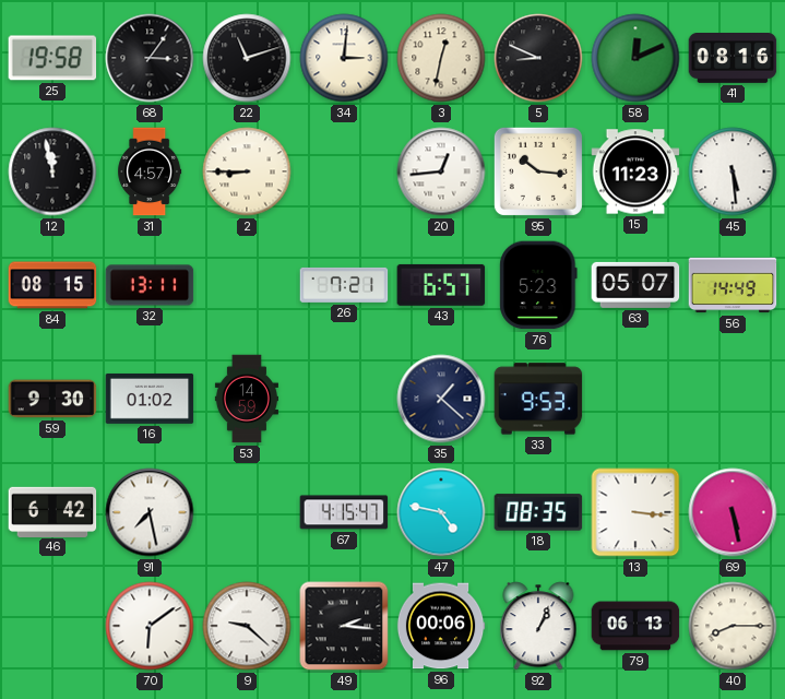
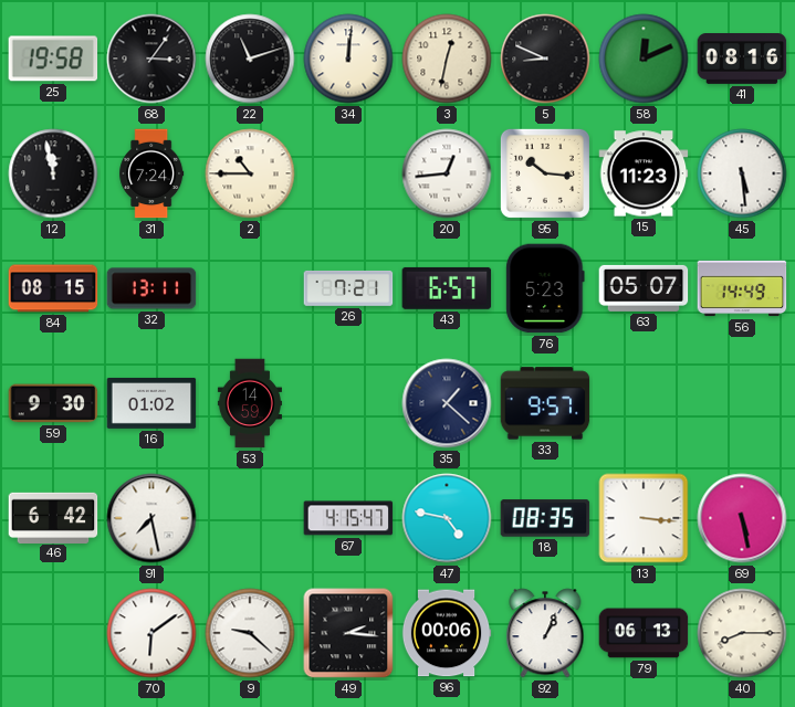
34: 3:01 -> 12:01 (348, 59)
31: 4:57 -> 7:24 (151, 173)
2: 8:45 -> 10:45 (250, 173)
33: 9:53 -> 9:57 (545, 403)
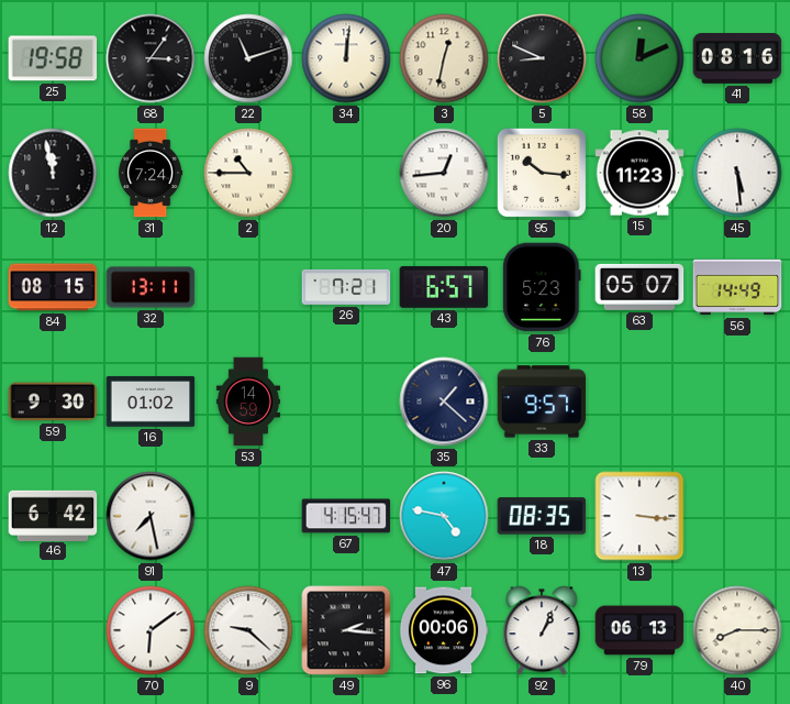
69: 5:28 -> none (742, 518)
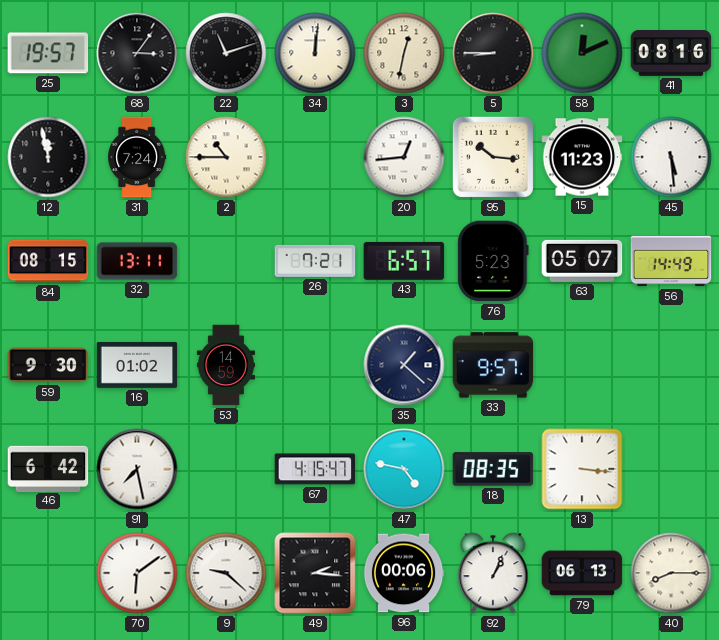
25: 19:58 -> 19:57 (48, 53)
5: 8:49 -> 8:45 (493, 53)
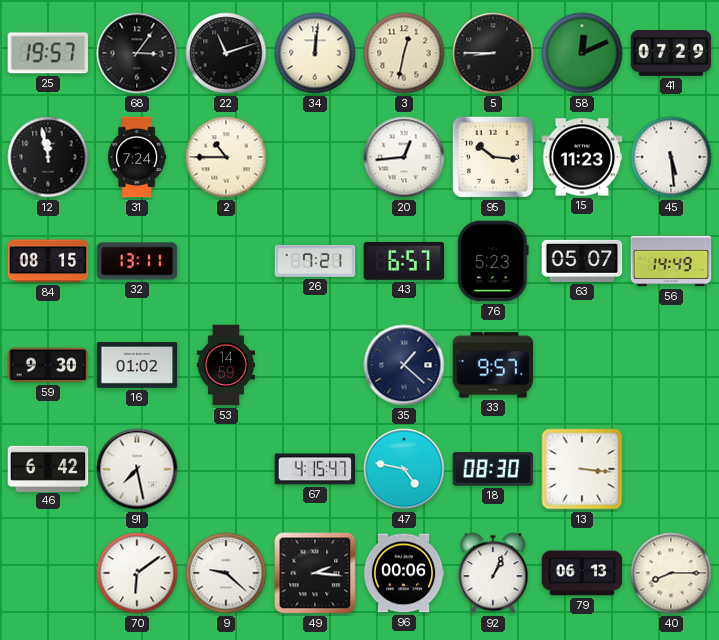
41: 08:16 -> 07:29 (671, 54)
18: 08:35 -> 08:30 (493, 469)
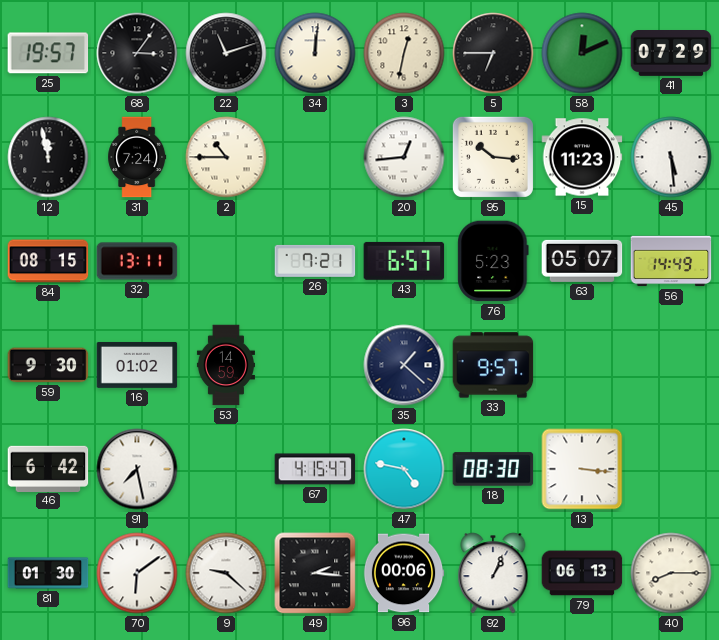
5: 8:45 -> 6:45 (493, 53)
81: none -> 01:30 (48, 573)
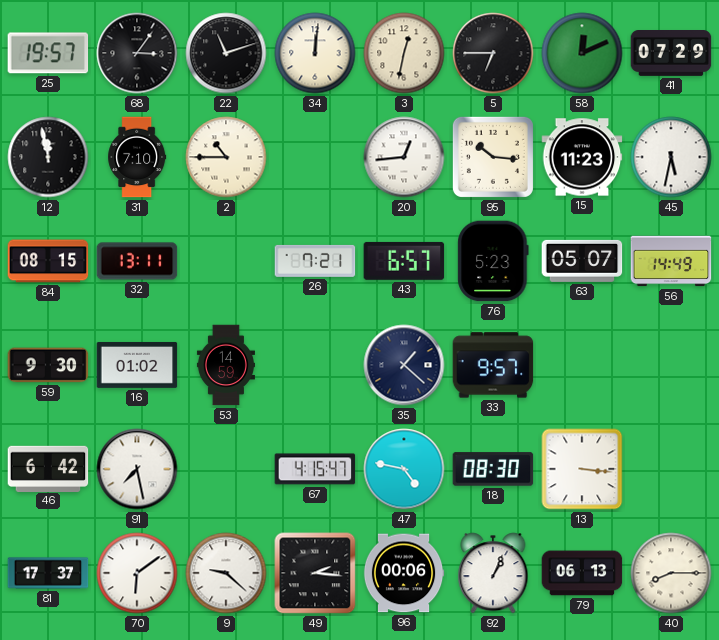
31: 7:24 -> 7:10 (137, 157)
45: 5:29 -> 5:32 (671, 157)
81: 01:30 -> 17:37 (48, 573)
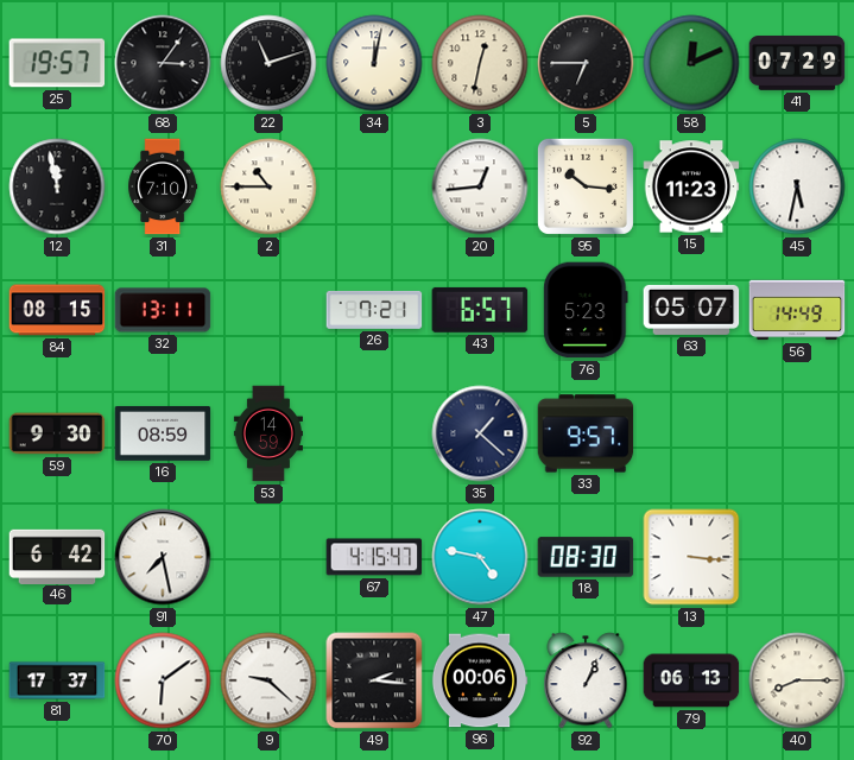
34: 12:01 -> 12:02 (374, 63)
16: 01:02 -> 08:59 (163, 433)
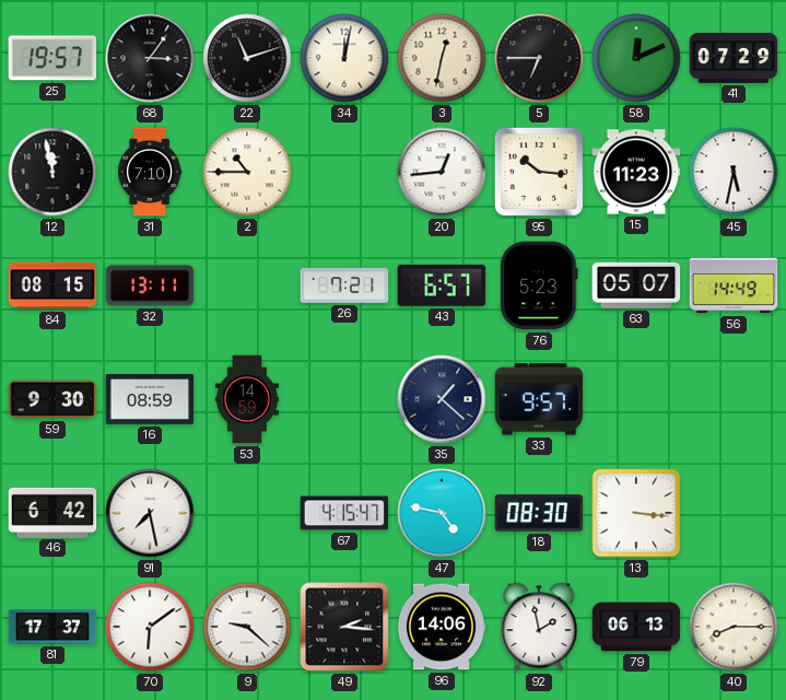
96: 00:06 -> 14:06 (442, 627)
92: 1:04 -> 1:58 (539, 627)
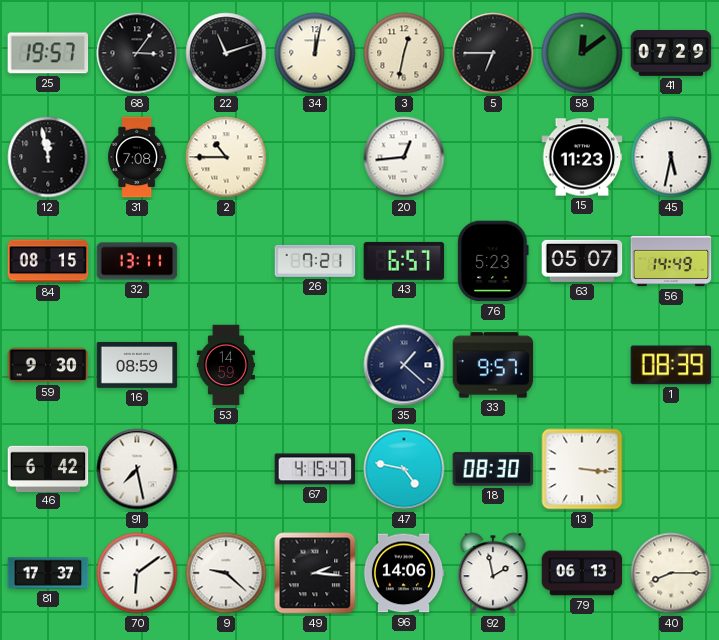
58: 12:11 -> 12:09 (582, 53)
31: 7:10 -> 7:08 (137, 157)
95: 10:16 -> none (539, 172)
1: none -> 08:39 (671, 365)
